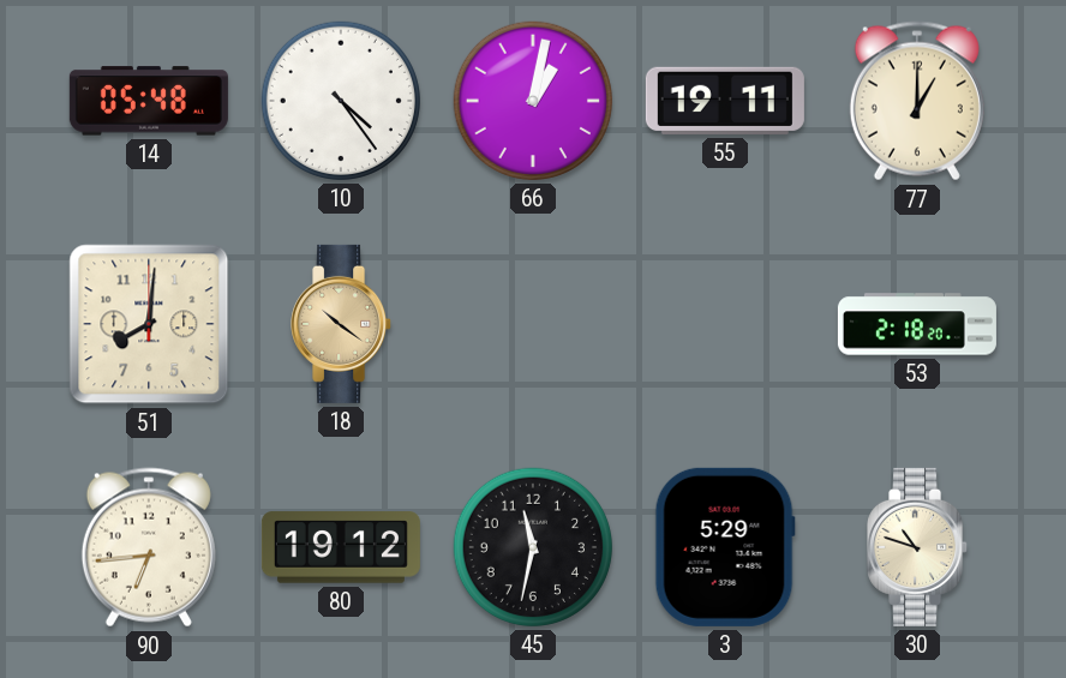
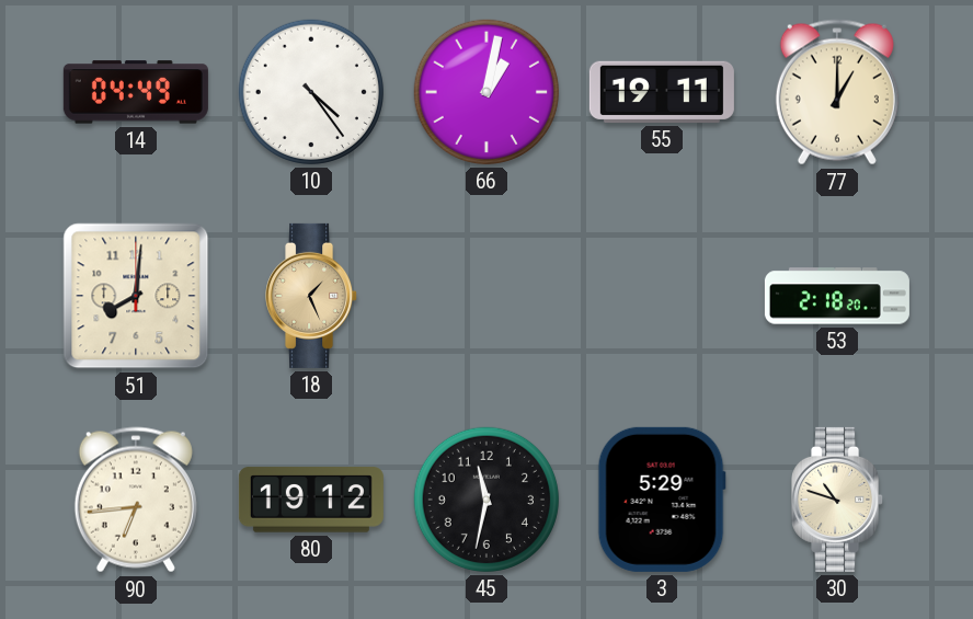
14: 05:48 -> 04:49 (136, 92)
18: 10:21 -> 1:26 (312, 296)
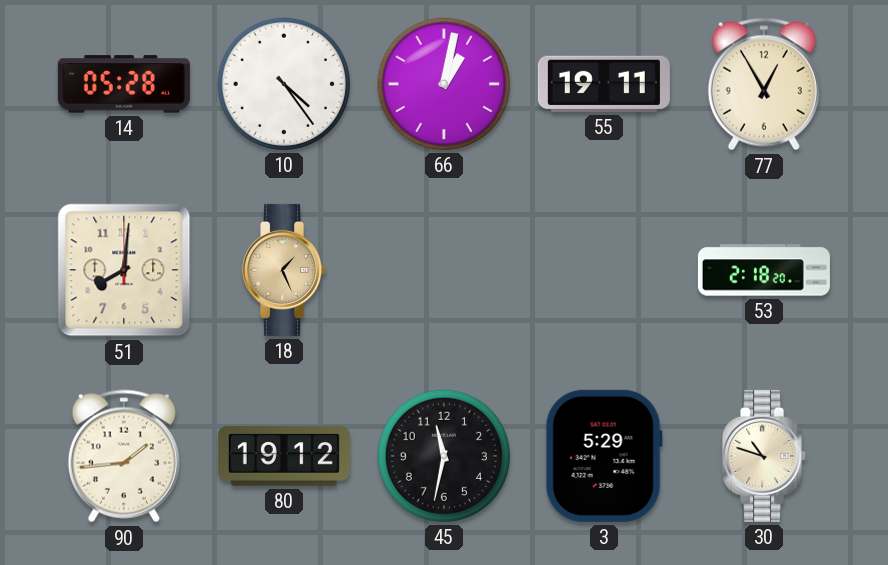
14: 04:49 -> 05:28 (124, 84)
77: 1:00 -> 12:55 (764, 84)
90: 6:44 -> 1:44 (124, 456)
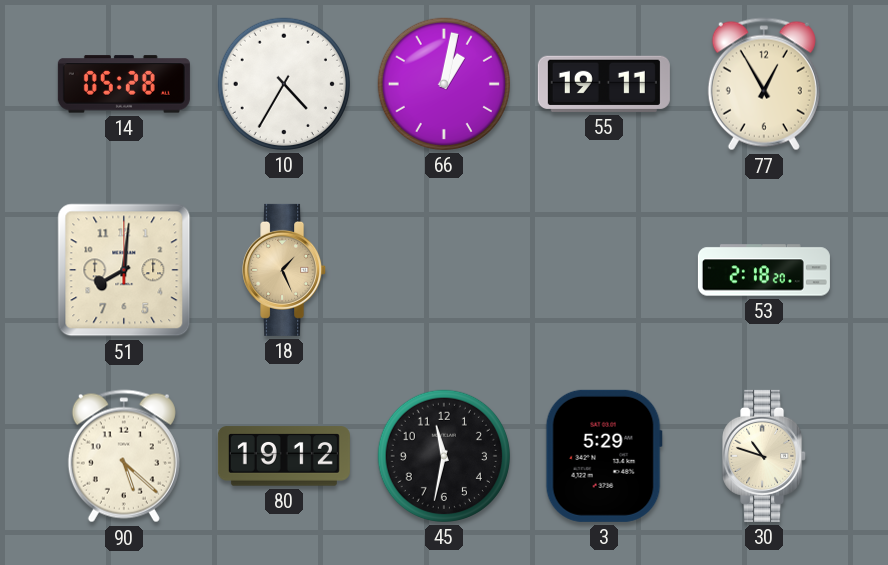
10: 4:24 -> 4:35 (284, 84)
90: 1:44 -> 5:22 (124, 456)
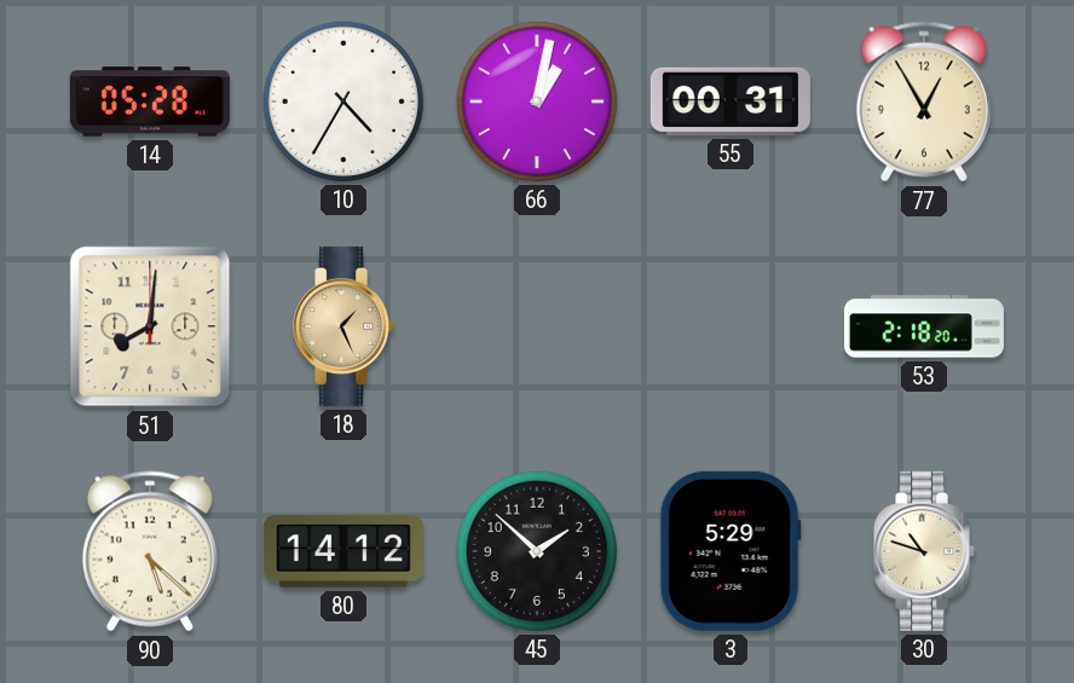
55: 19:11 -> 00:31 (731, 102)
80: 19:12 -> 14:12 (343, 551)
45: 11:32 -> 1:52 (537, 551)
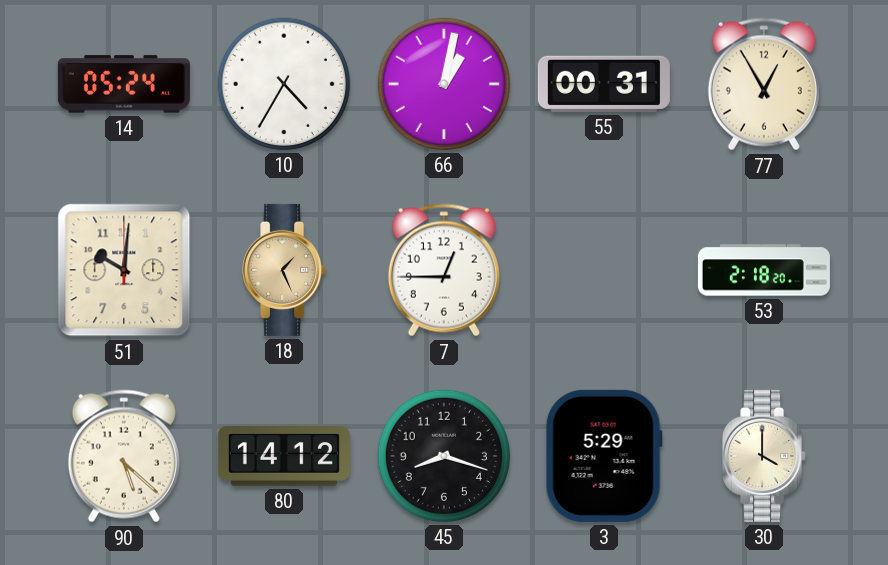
14: 05:28 -> 05:24 (124, 84)
51: 8:01 -> 10:01 (124, 270)
7: none -> 12:45 (444, 270)
45: 1:52 -> 8:18 (444, 456)
30: 10:48 -> 4:00 (765, 456)
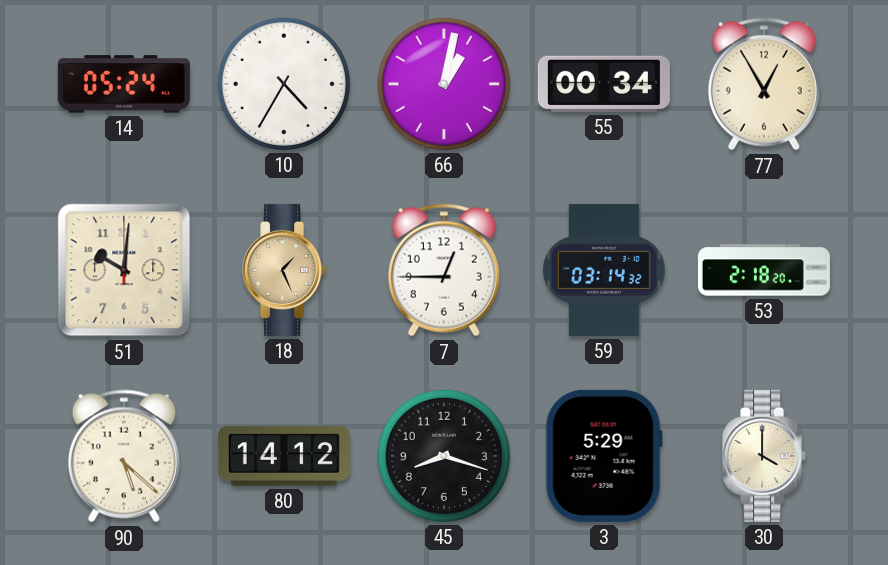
55: 00:31 -> 00:34 (604, 84)
59: none -> 03:14 (604, 270)
